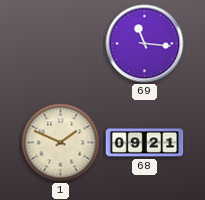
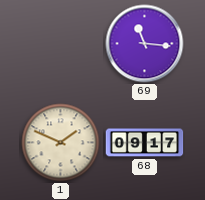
68: 09:21 -> 09:17 (145, 143)
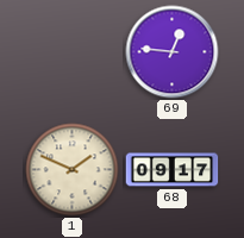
69: 11:16 -> 12:46 (173, 52)
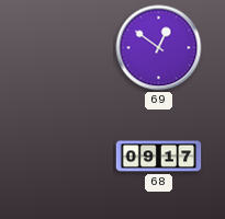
69: 12:46 -> 12:51 (159, 48)
1: 1:49 -> none (73, 170)
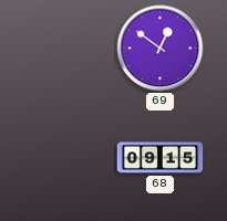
68: 09:17 -> 09:15 (161, 158)
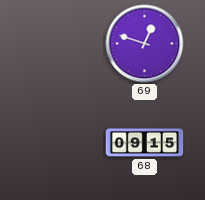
69: 12:51 -> 12:48 (145, 44)
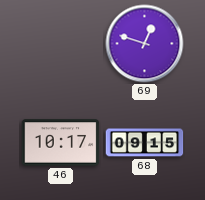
46: none -> 10:17 (61, 143)
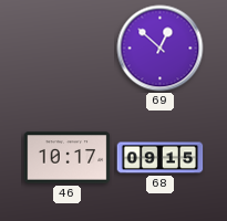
69: 12:48 -> 12:52 (161, 49)
